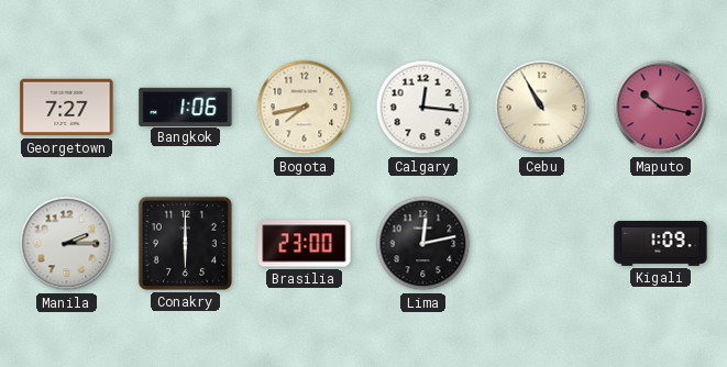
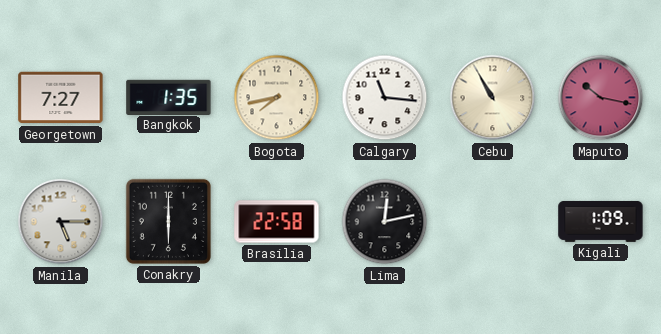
Bangkok: 1:06 -> 1:35 (169, 97)
Calgary: 12:16 -> 11:16 (385, 98)
Manila: 2:15 -> 5:15 (61, 222)
Brasilia: 23:00 -> 22:58 (277, 222)
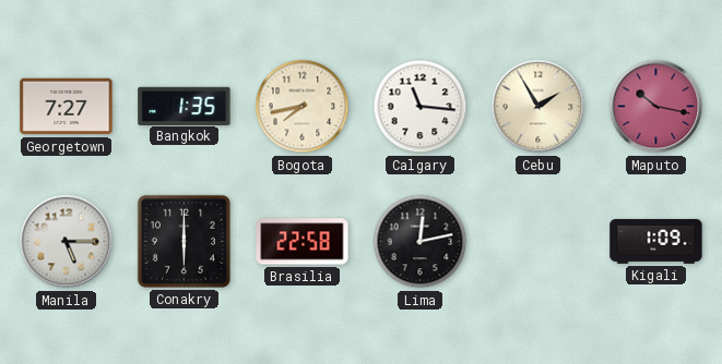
Cebu: 10:55 -> 1:55 (538, 107)
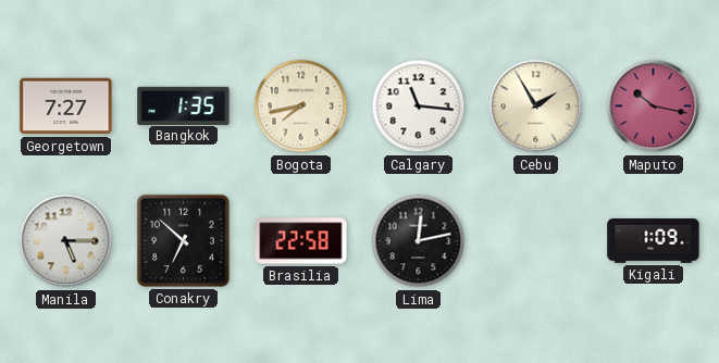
Conakry: 6:00 -> 6:52 (183, 240)
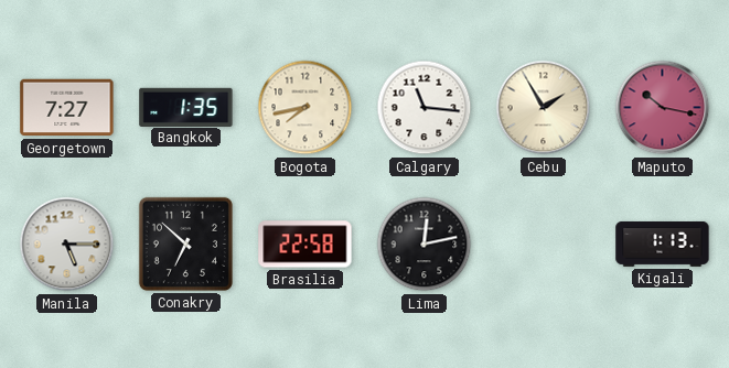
Kigali: 1:09 -> 1:13 (663, 243)
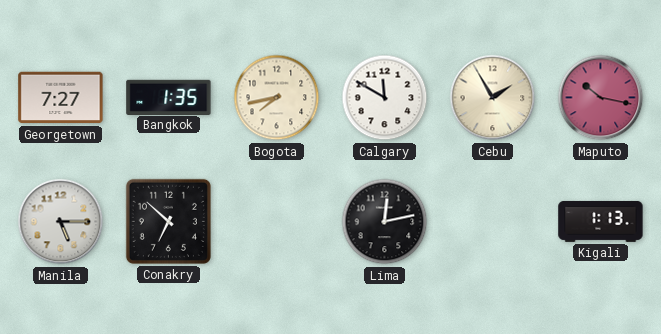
Calgary: 11:16 -> 11:50 (385, 98)
Brasilia: 22:58 -> none (305, 245)
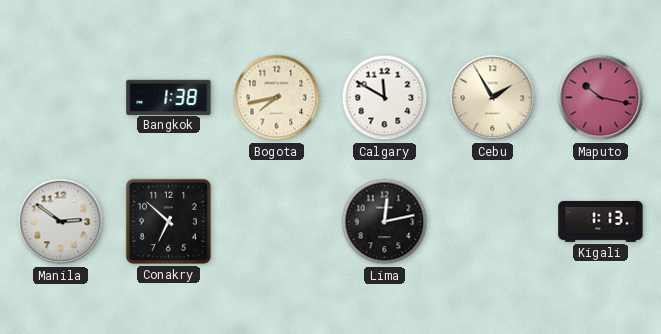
Georgetown: 7:27 -> none (61, 98)
Bangkok: 1:35 -> 1:38 (169, 97)
Manila: 5:15 -> 2:51 (61, 222)
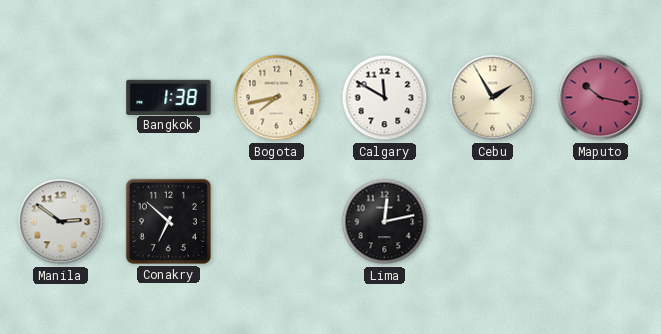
Kigali: 1:13 -> none (601, 221)
